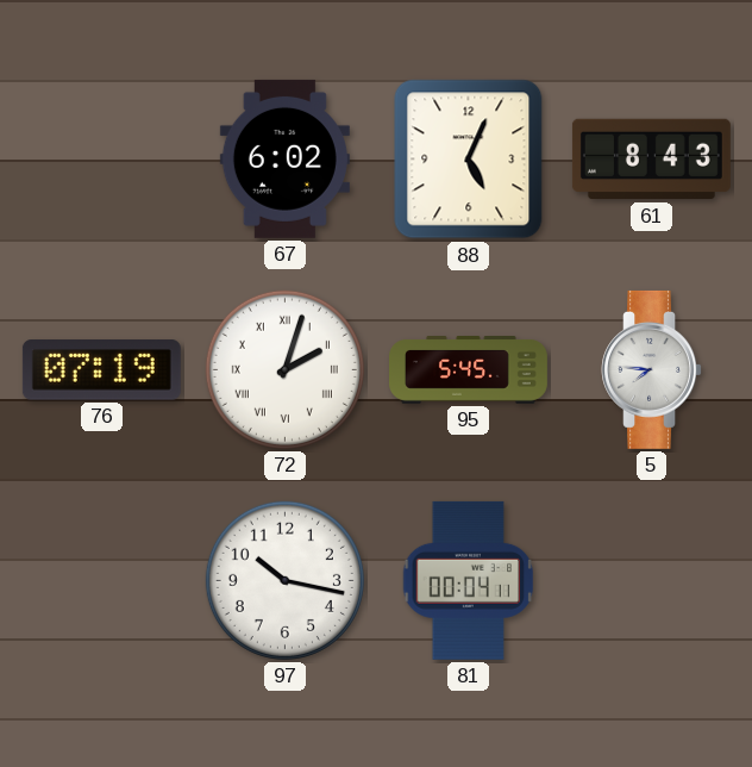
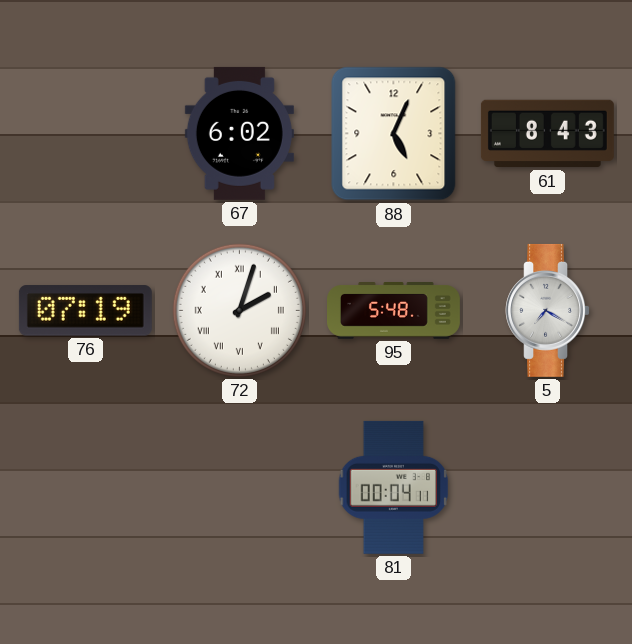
95: 5:45 -> 5:48 (394, 311)
5: 7:46 -> 7:20 (547, 310)
97: 10:17 -> none (284, 580)
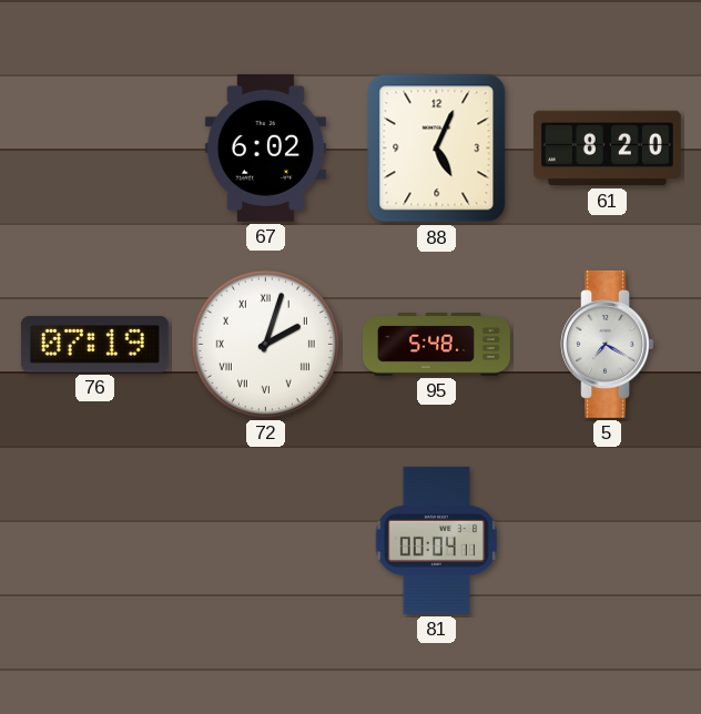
61: 8:43 -> 8:20 (607, 149)
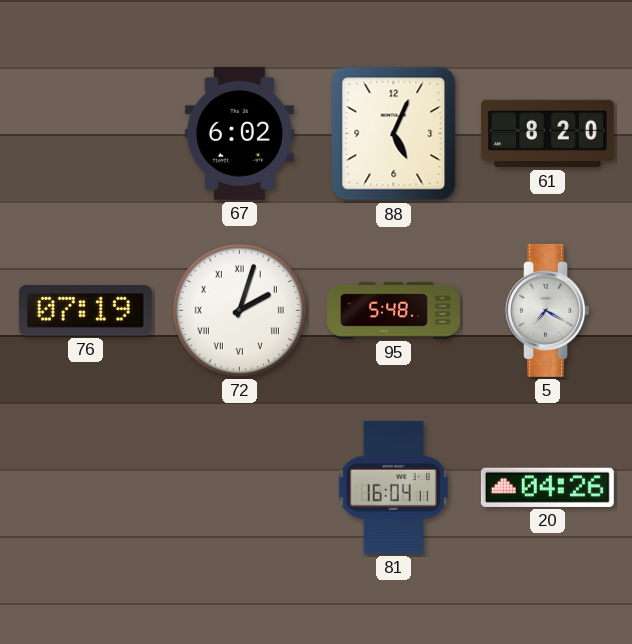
81: 00:04 -> 16:04 (394, 487)
20: none -> 04:26 (547, 487)
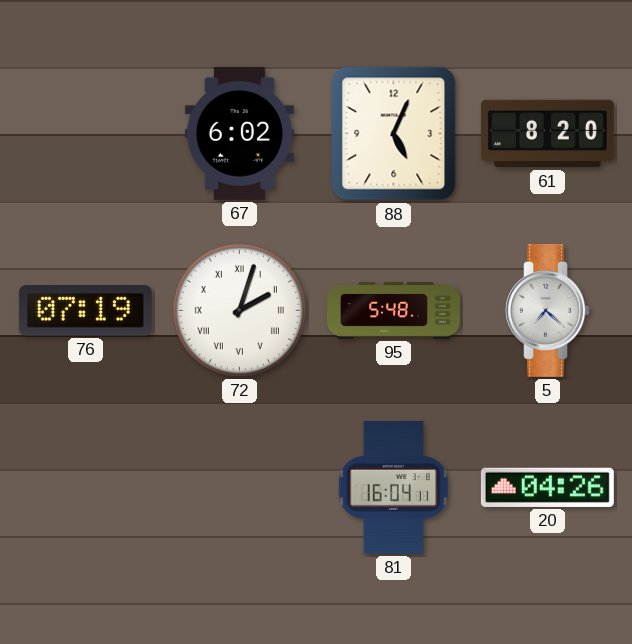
5: 7:20 -> 7:22 (547, 310)
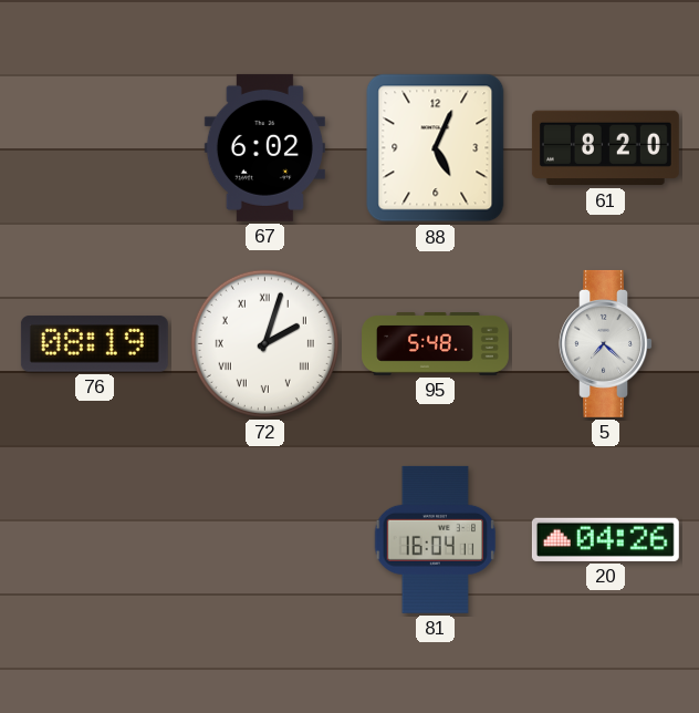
76: 07:19 -> 08:19 (94, 344)
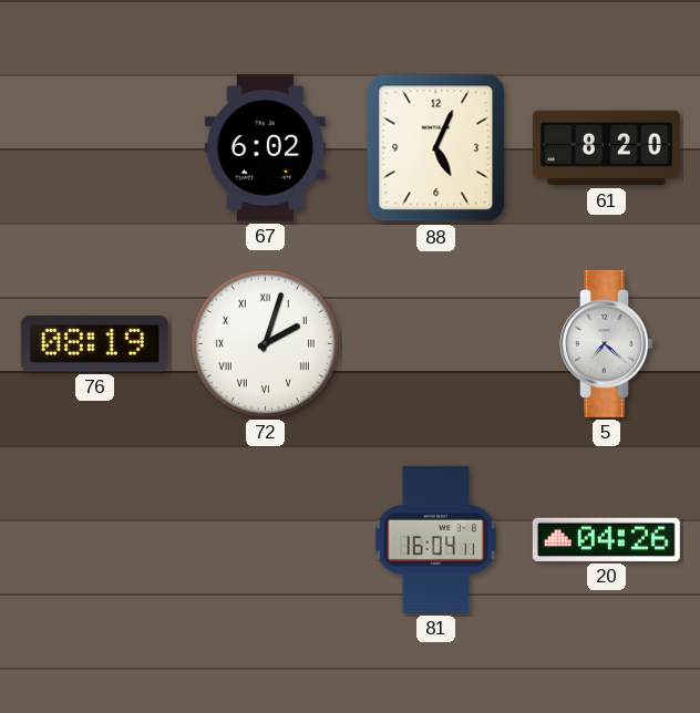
95: 5:48 -> none (436, 344)
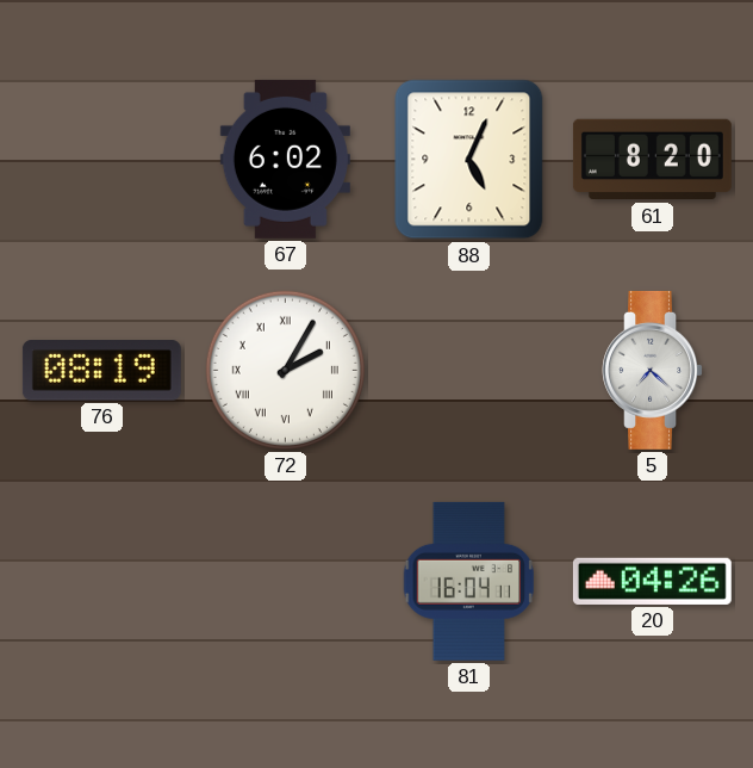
72: 2:03 -> 2:05 (285, 370)
